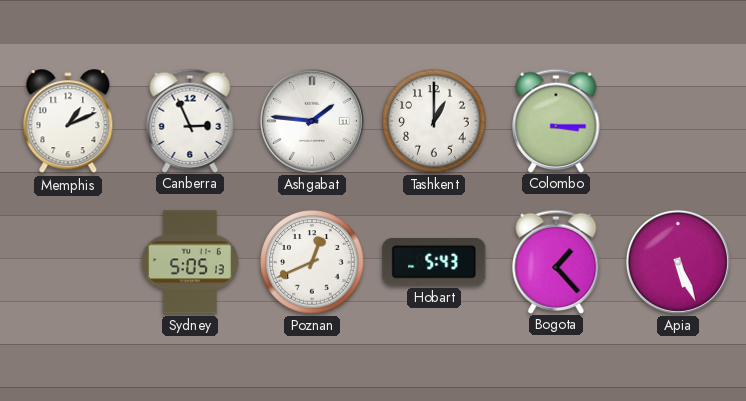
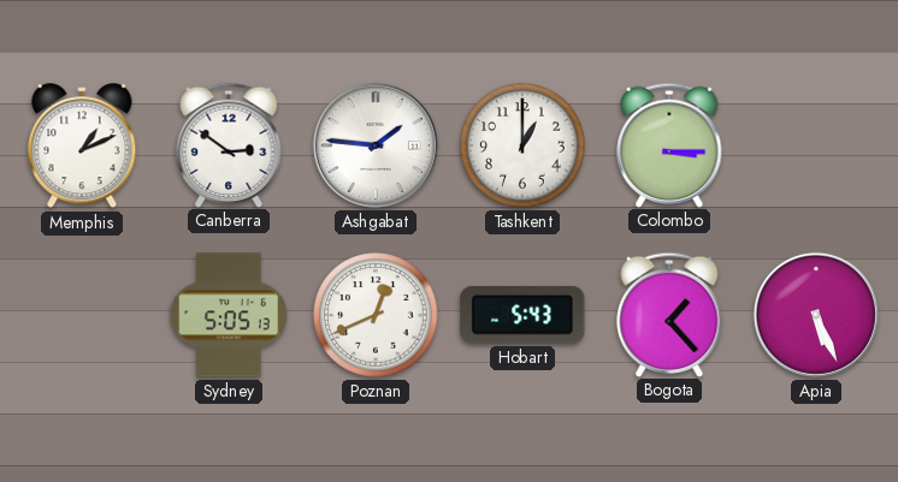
Canberra: 2:56 -> 2:51 (229, 144)
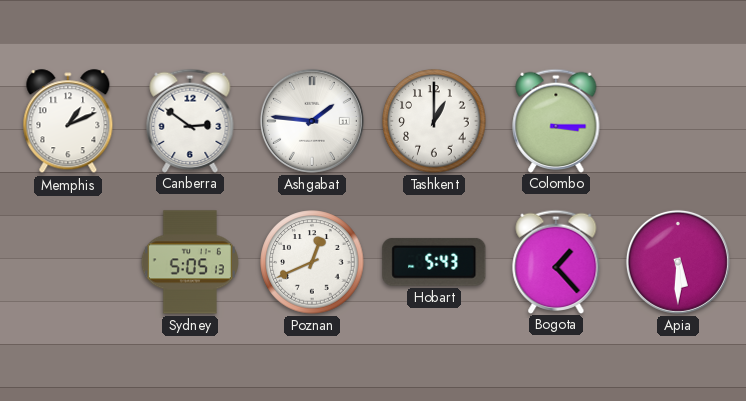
Apia: 5:26 -> 5:30 (678, 262)
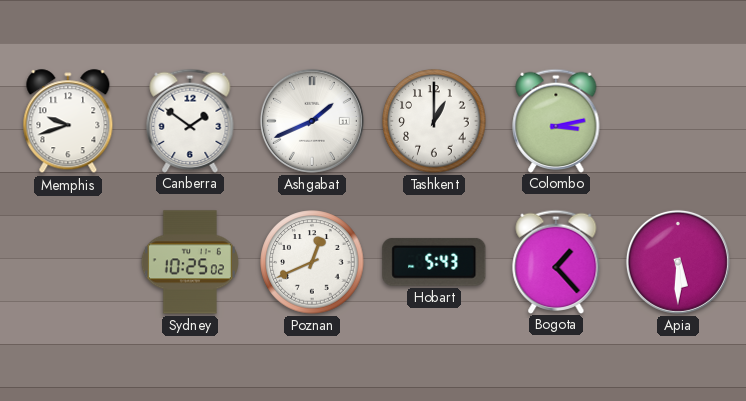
Memphis: 1:11 -> 9:42 (68, 122)
Canberra: 2:51 -> 1:51 (190, 120)
Ashgabat: 1:46 -> 1:41 (312, 121)
Colombo: 3:15 -> 3:13 (556, 120)
Sydney: 5:05 -> 10:25 (190, 262)
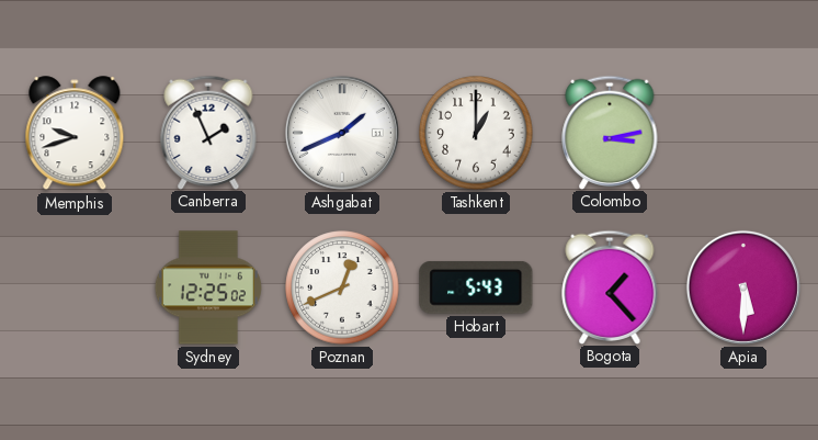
Canberra: 1:51 -> 1:56 (208, 132)
Sydney: 10:25 -> 12:25 (208, 287)
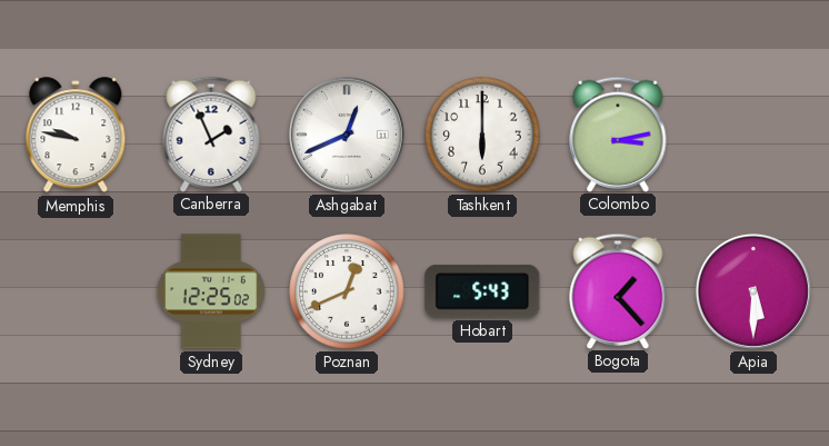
Memphis: 9:42 -> 9:47 (76, 136)
Ashgabat: 1:41 -> 12:41 (347, 135)
Tashkent: 1:00 -> 6:00 (482, 135)
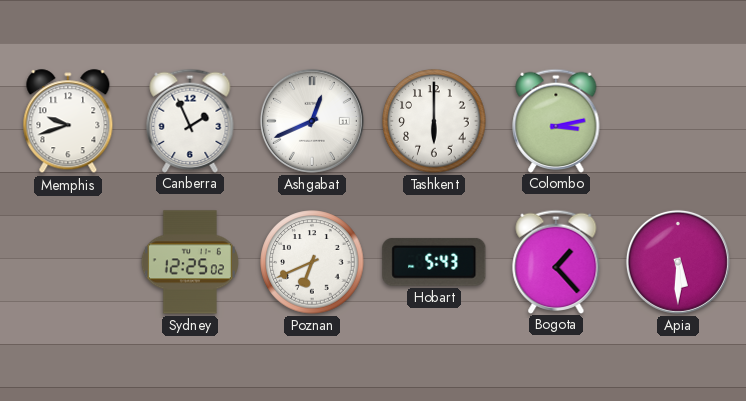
Memphis: 9:47 -> 9:42 (68, 122)
Poznan: 12:41 -> 6:41 (312, 262)
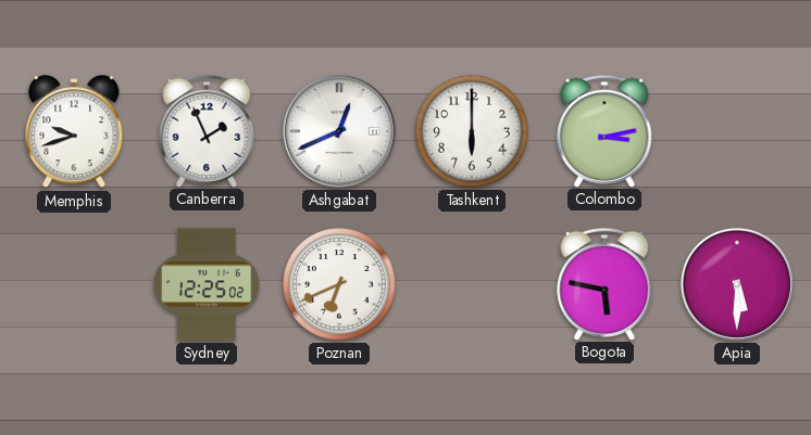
Hobart: 5:43 -> none (434, 262)
Bogota: 1:23 -> 5:47 (604, 283)
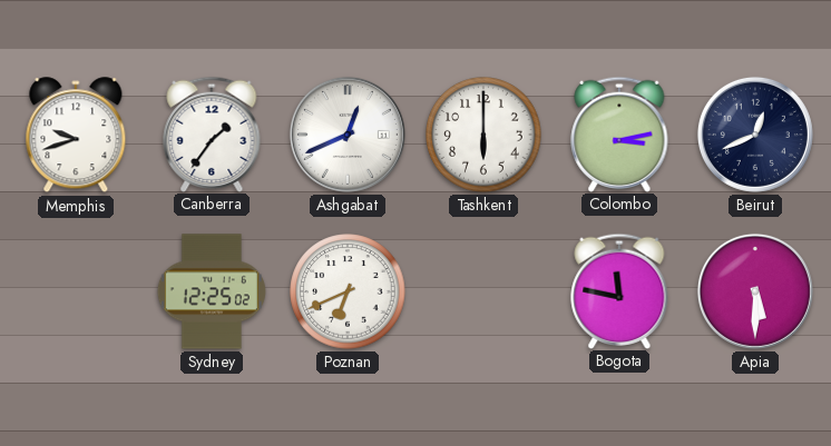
Canberra: 1:56 -> 1:36 (212, 133)
Beirut: none -> 12:41 (755, 135)
Bogota: 5:47 -> 11:47 (619, 290)
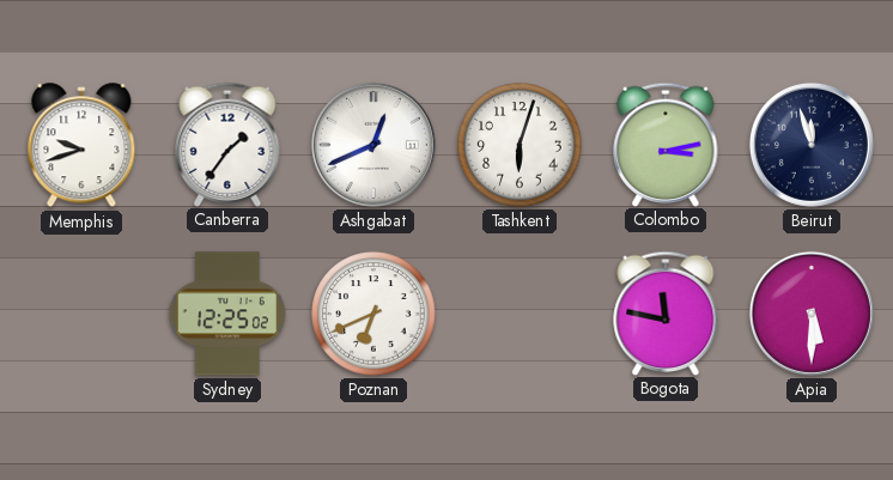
Tashkent: 6:00 -> 6:03 (520, 145)
Beirut: 12:41 -> 11:57 (812, 145)
